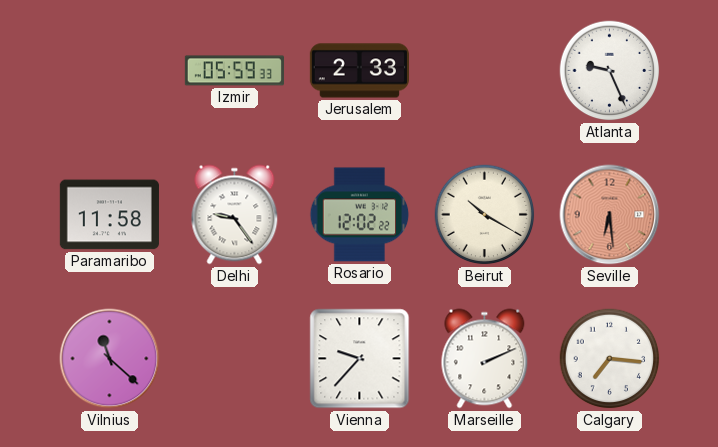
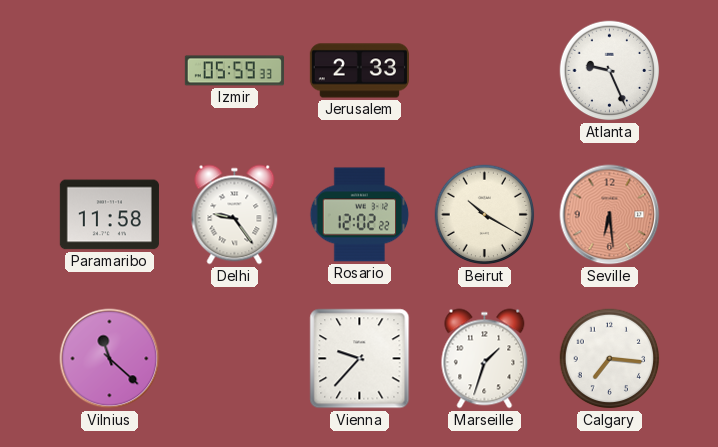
Marseille: 2:11 -> 1:33 (485, 359)
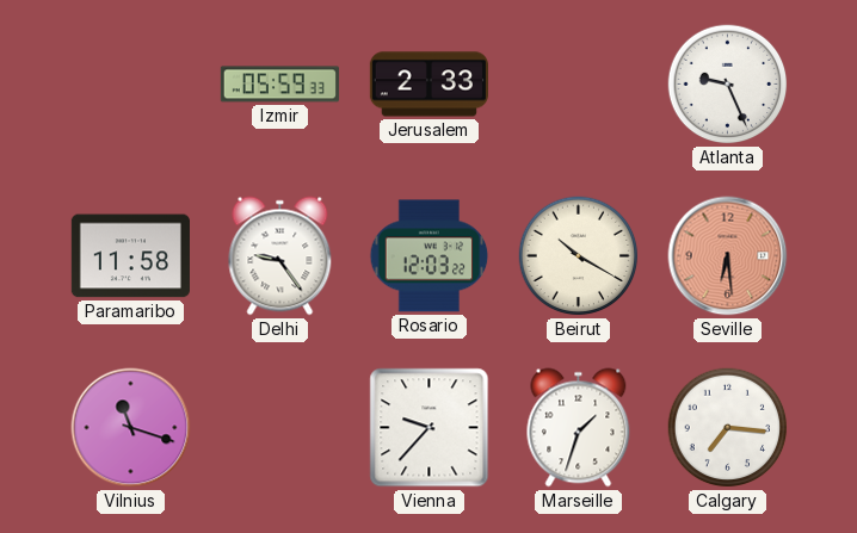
Rosario: 12:02 -> 12:03 (430, 256)
Vilnius: 11:22 -> 11:18 (131, 428)
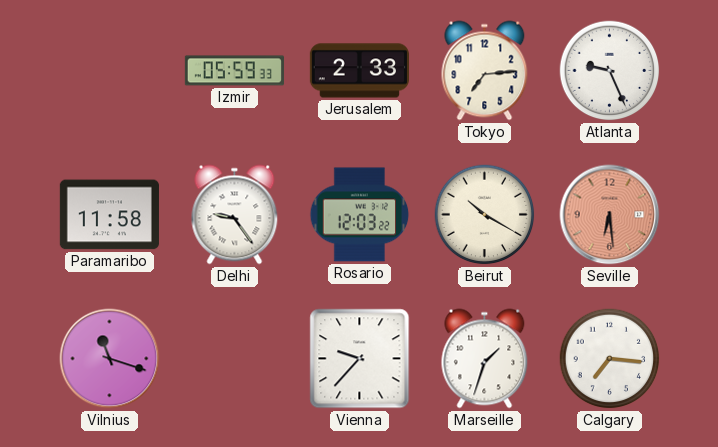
Tokyo: none -> 7:14 (485, 71)
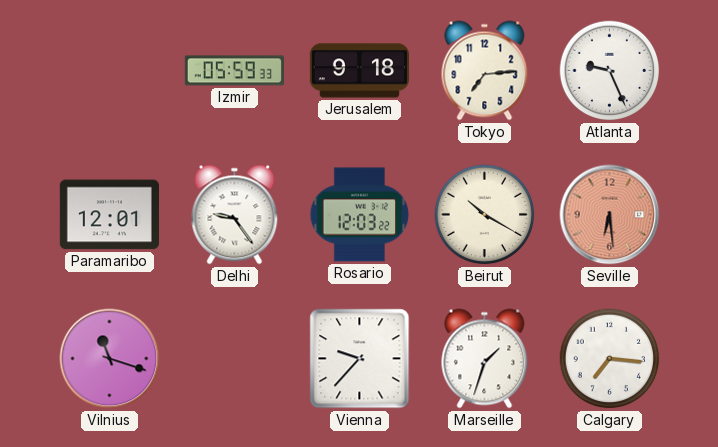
Jerusalem: 2:33 -> 9:18 (359, 71)
Paramaribo: 11:58 -> 12:01 (109, 215)
